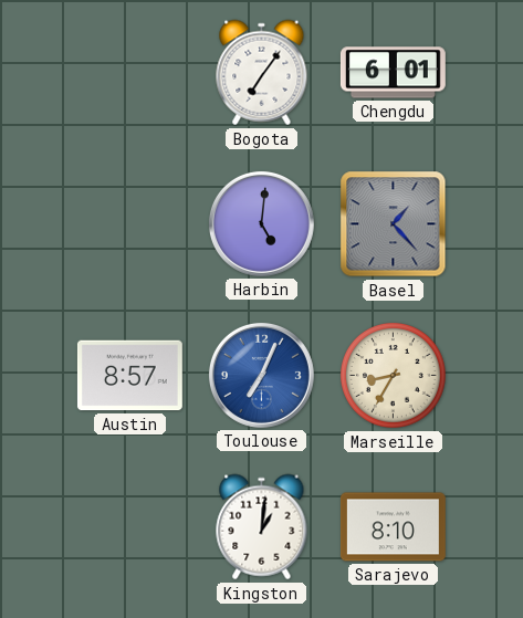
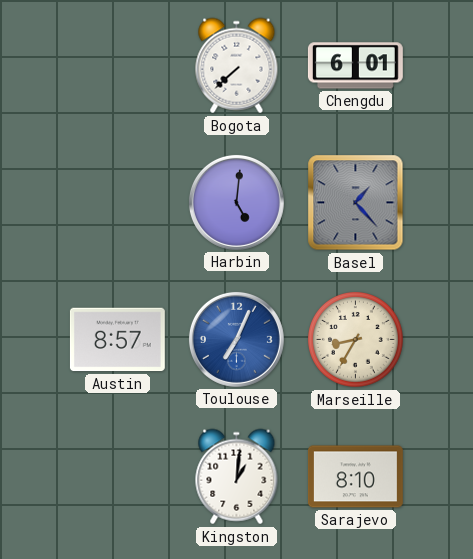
Bogota: 7:06 -> 7:38 (237, 66)
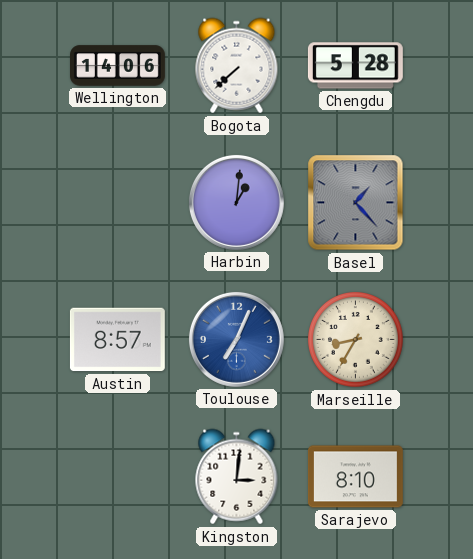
Wellington: none -> 14:06 (118, 66)
Chengdu: 6:01 -> 5:28 (355, 66)
Harbin: 5:01 -> 1:01 (236, 202)
Kingston: 1:01 -> 3:01 (237, 477)
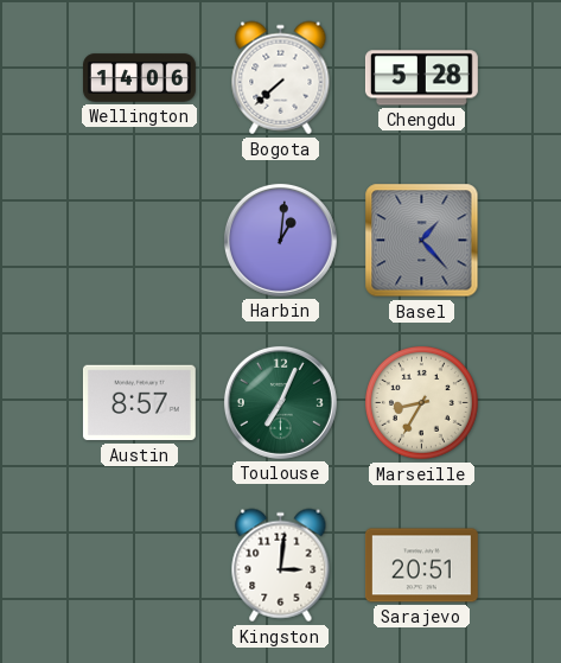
Toulouse dial: blue -> green (280, 402)
Sarajevo: 8:10 -> 20:51 (421, 566)
